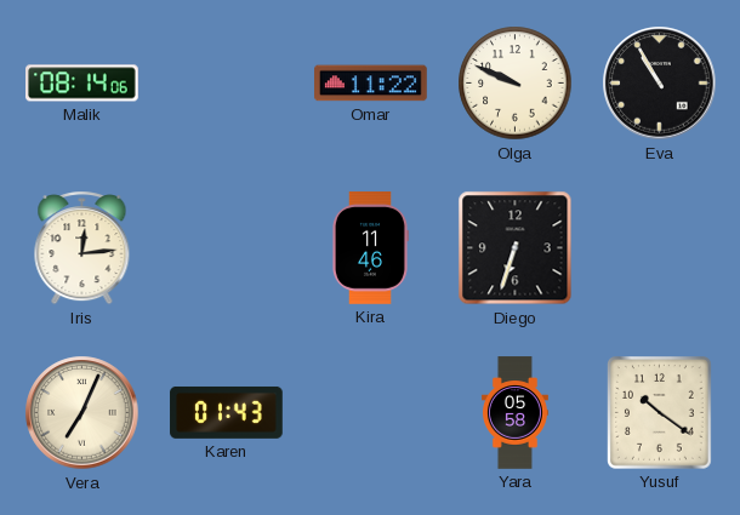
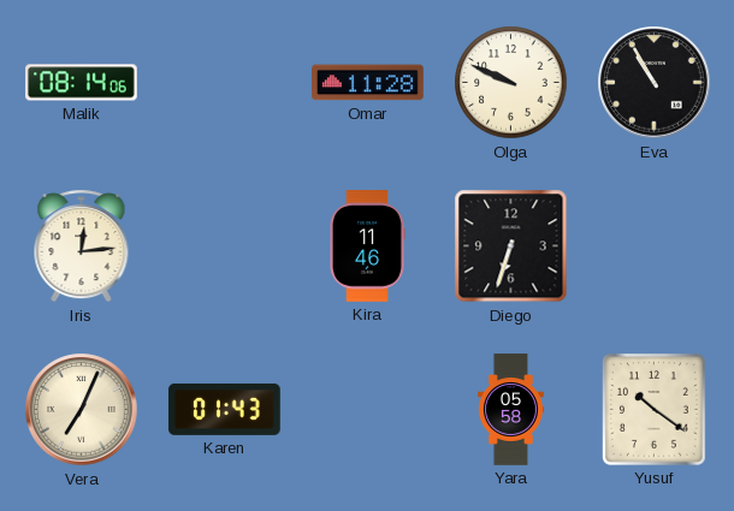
Omar: 11:22 -> 11:28 (368, 83)
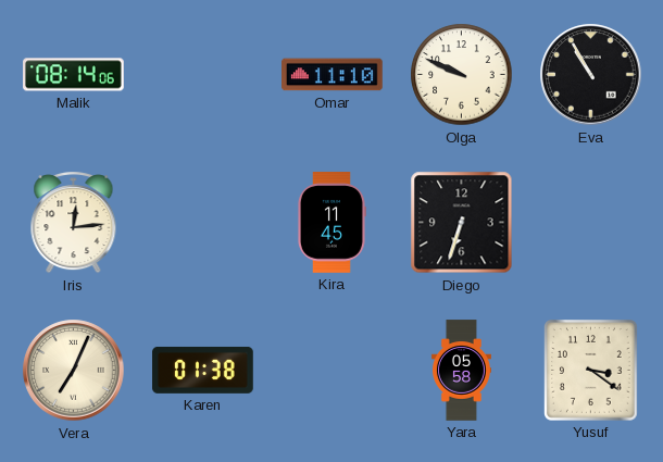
Omar: 11:28 -> 11:10 (333, 75)
Kira: 11:46 -> 11:45 (331, 223)
Karen: 01:43 -> 01:38 (203, 370)
Yusuf: 10:21 -> 3:21 (591, 371)
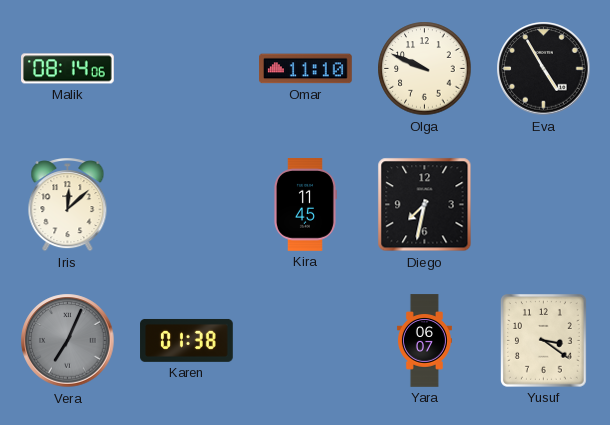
Eva: 10:55 -> 4:55 (544, 69)
Iris: 12:14 -> 12:08 (68, 205)
Diego: 6:33 -> 7:32 (425, 205)
Vera dial: cream -> grey (68, 341)
Yara: 05:58 -> 06:07 (424, 341)
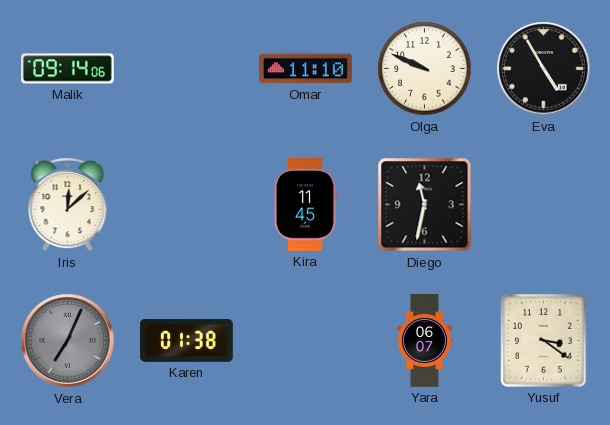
Malik: 08:14 -> 09:14 (68, 69)
Diego: 7:32 -> 11:32 (425, 205)
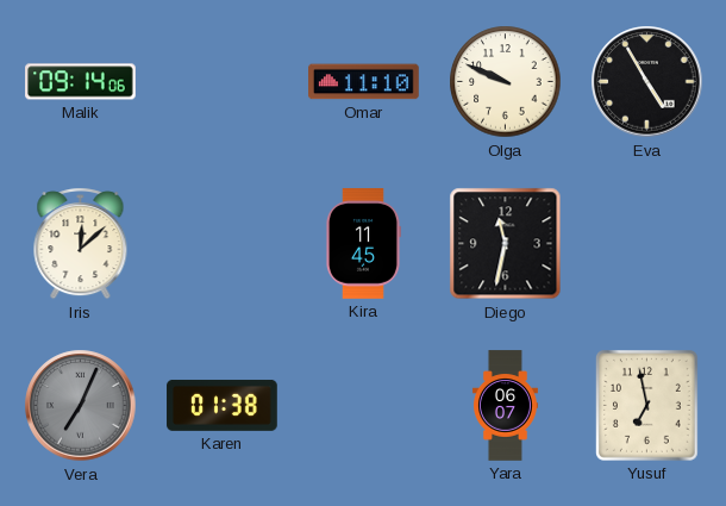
Yusuf: 3:21 -> 6:58 (647, 406)
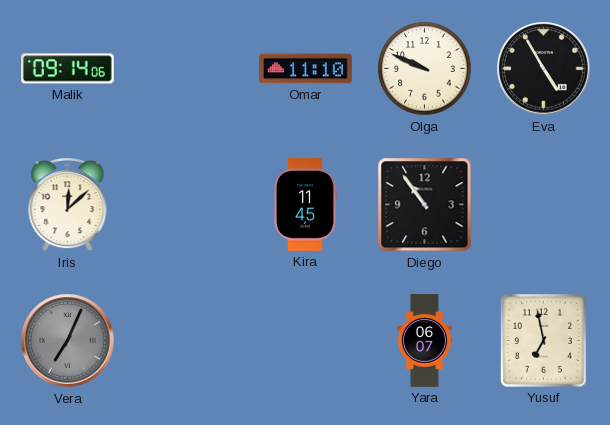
Diego: 11:32 -> 10:54 (425, 205)
Karen: 01:38 -> none (223, 405)
